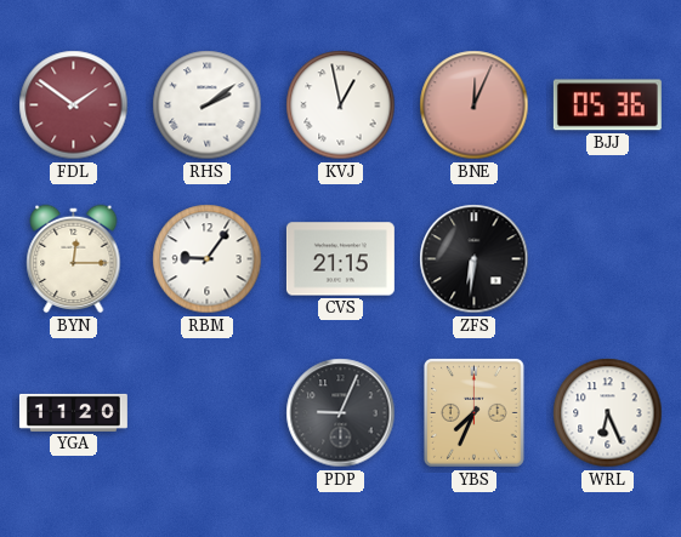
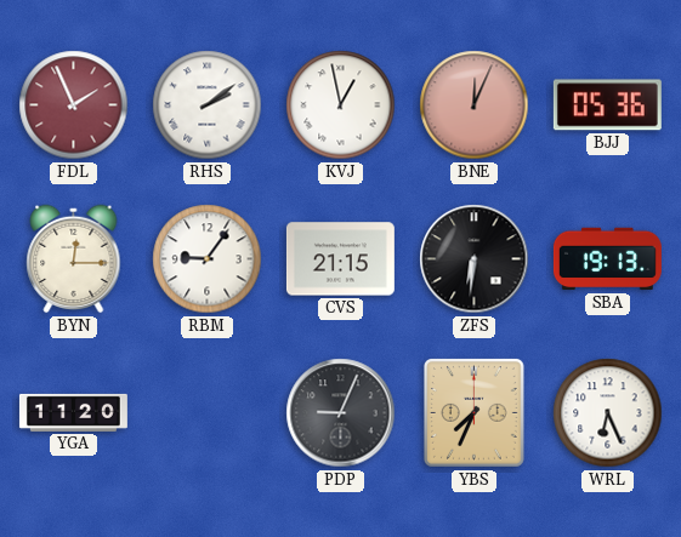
FDL: 1:51 -> 1:56 (74, 105)
SBA: none -> 19:13 (607, 259)
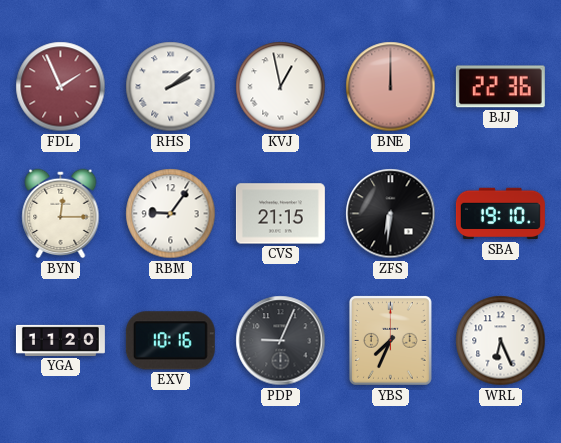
BNE: 12:04 -> 12:00 (391, 87)
BJJ: 05:36 -> 22:36 (500, 87)
SBA: 19:13 -> 19:10 (500, 214)
EXV: none -> 10:16 (170, 341)
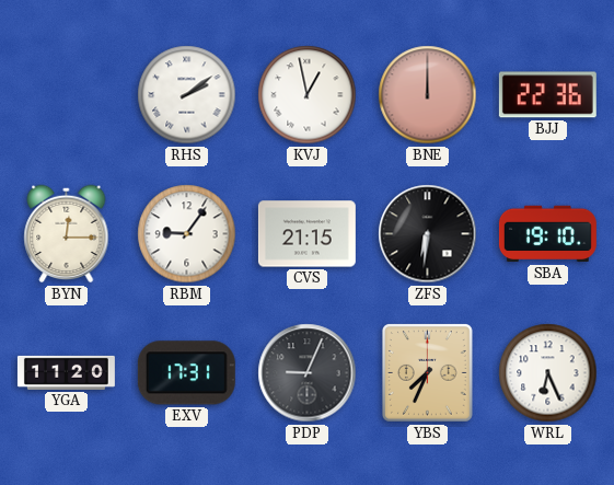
FDL: 1:56 -> none (61, 87)
EXV: 10:16 -> 17:31 (186, 373)
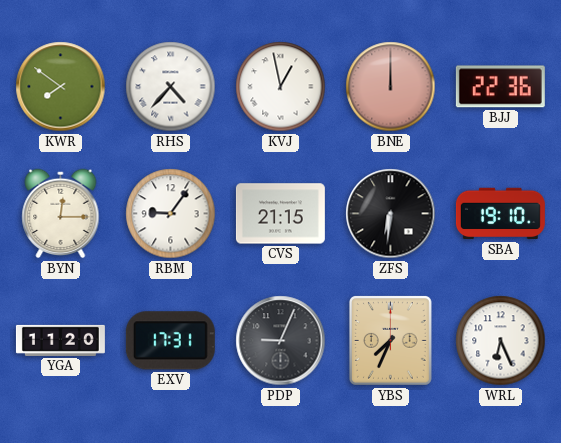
KWR: none -> 7:51 (61, 87)
RHS: 2:09 -> 4:37 (171, 87)
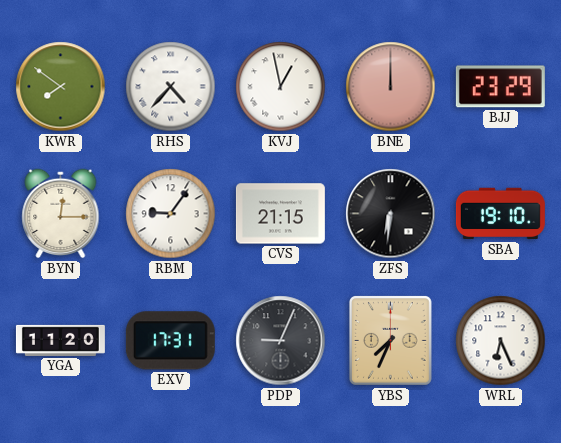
BJJ: 22:36 -> 23:29 (500, 87)
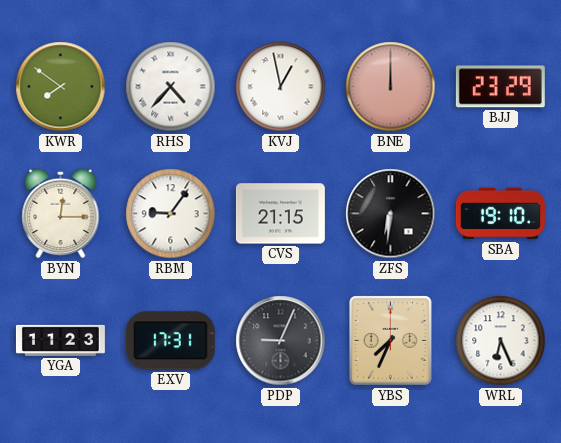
YGA: 11:20 -> 11:23 (60, 340)
